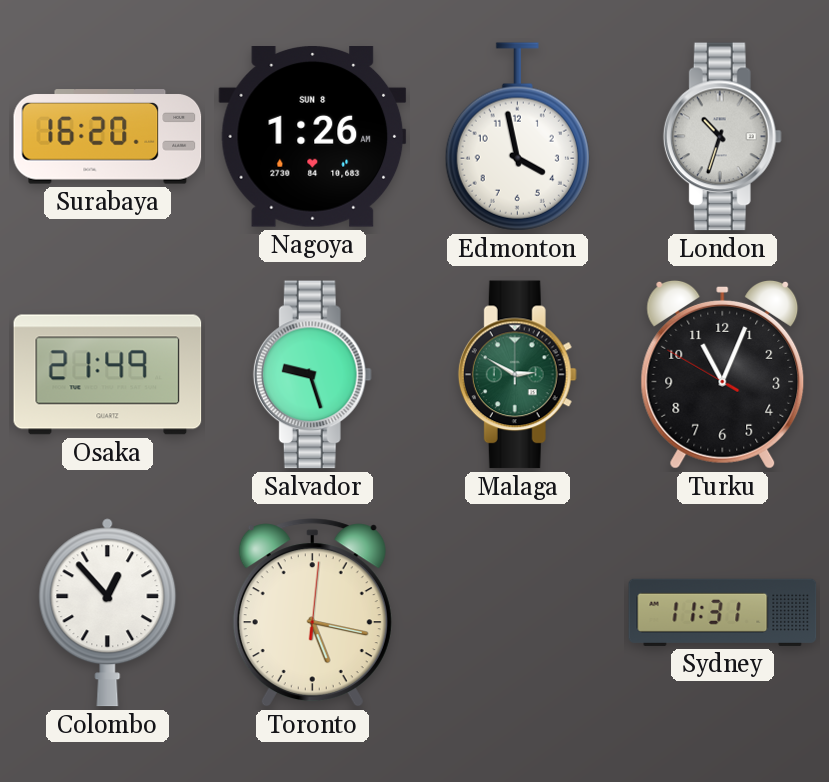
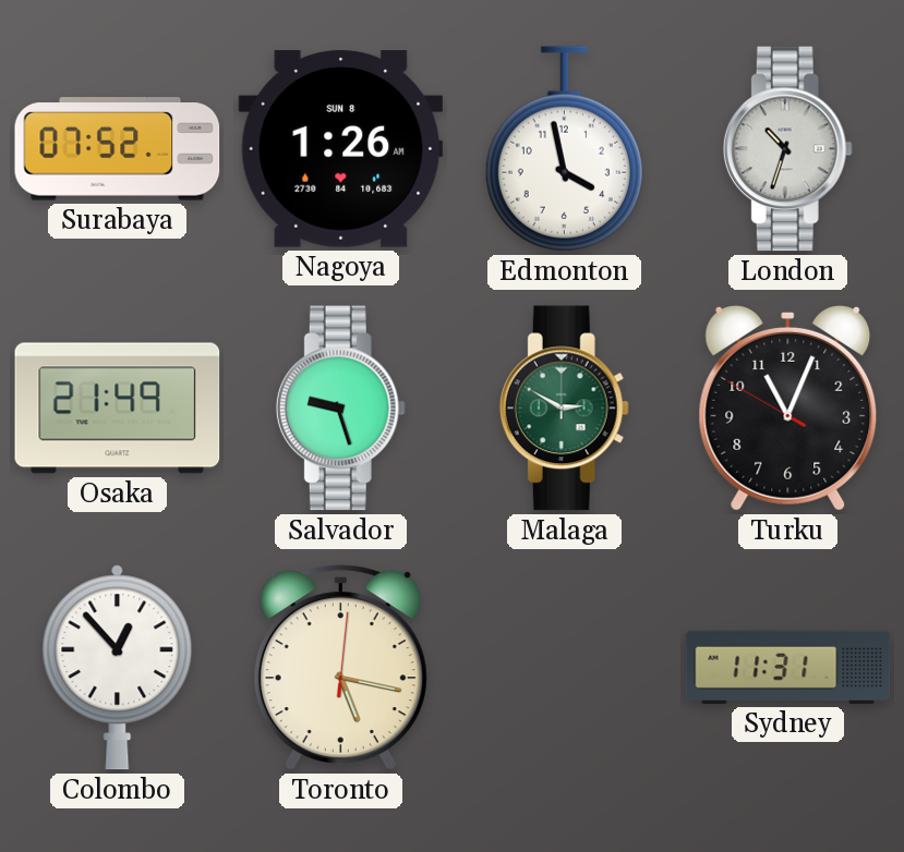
Surabaya: 16:20 -> 07:52 (118, 149)
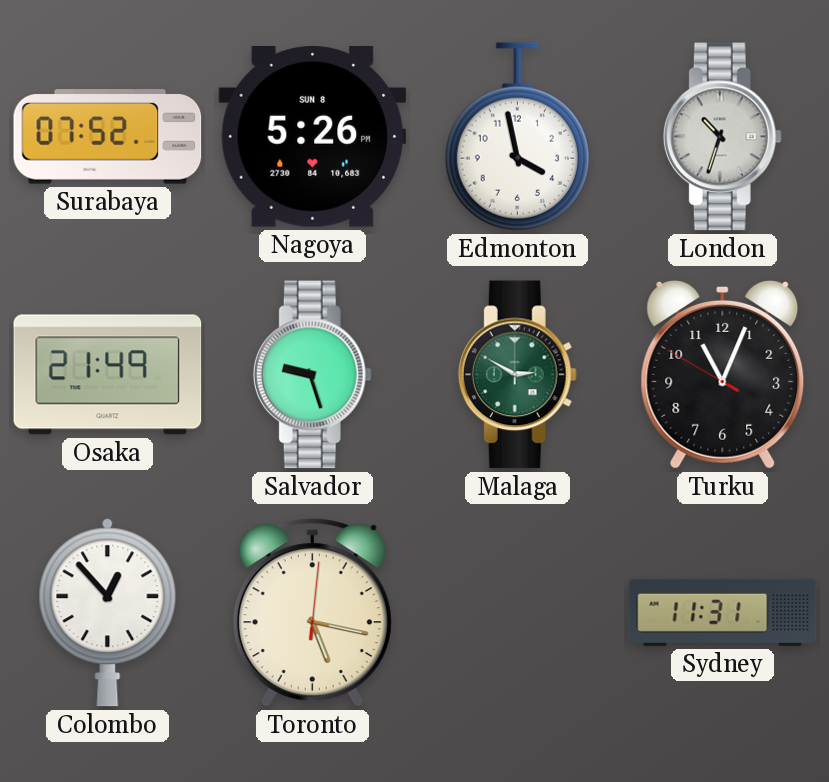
Nagoya: 1:26 -> 5:26 (313, 137)
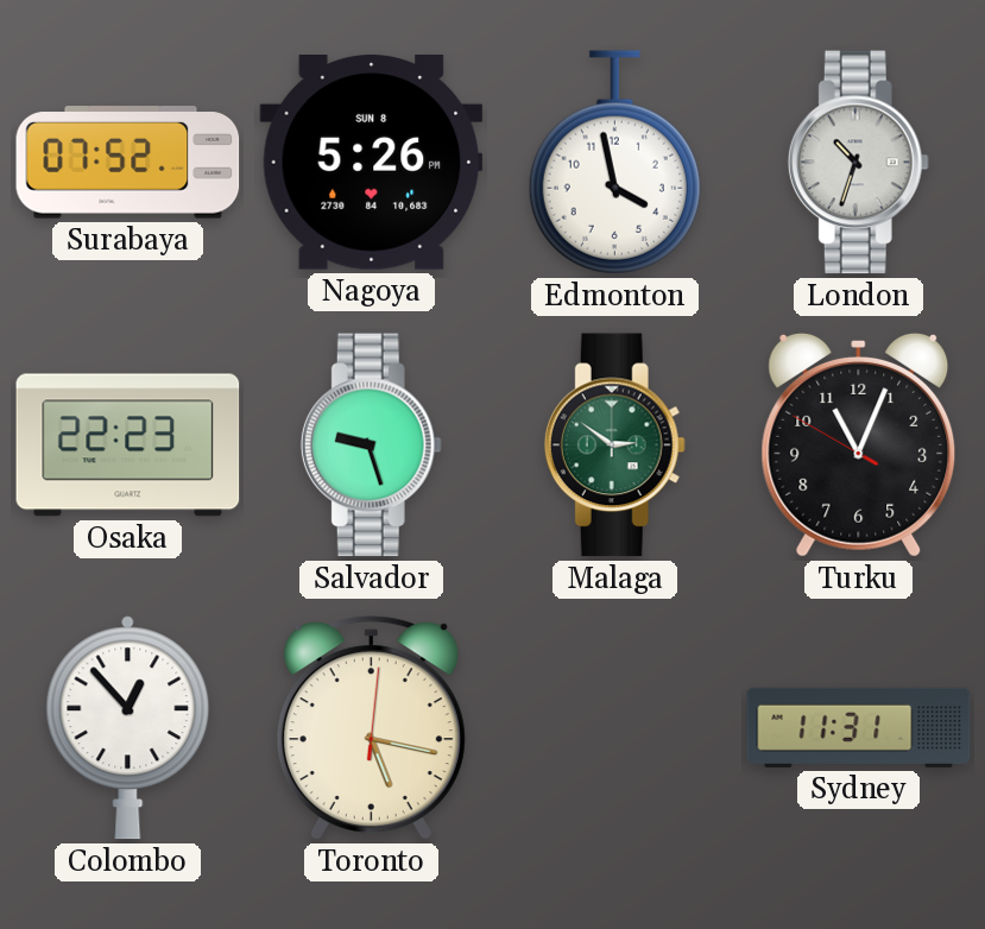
Osaka: 21:49 -> 22:23 (128, 445)
Malaga: 2:50 -> 2:51 (614, 445)
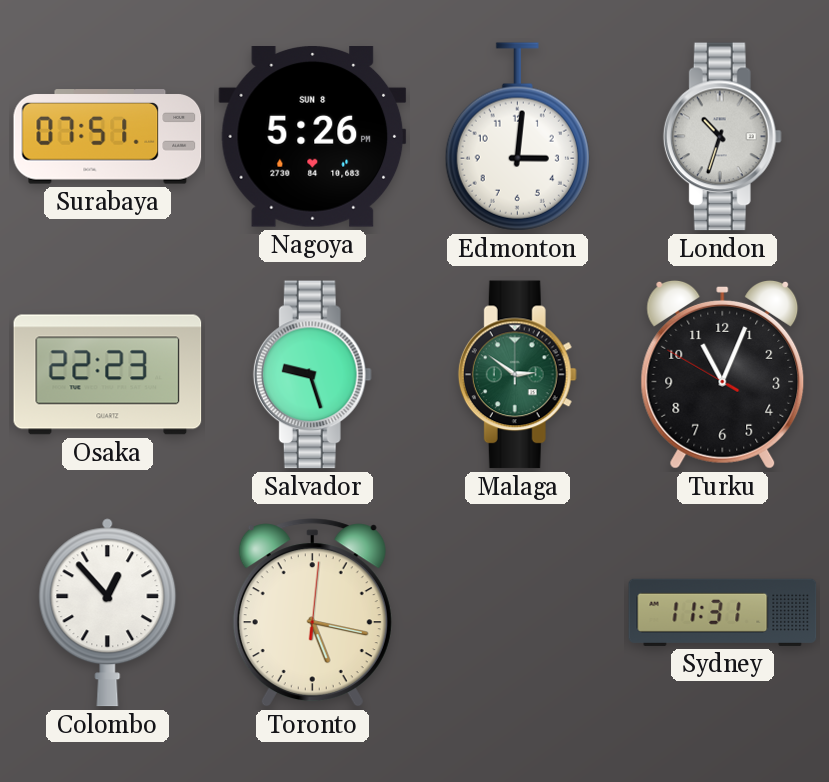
Surabaya: 07:52 -> 07:51 (108, 137)
Edmonton: 3:58 -> 3:01 (517, 137)
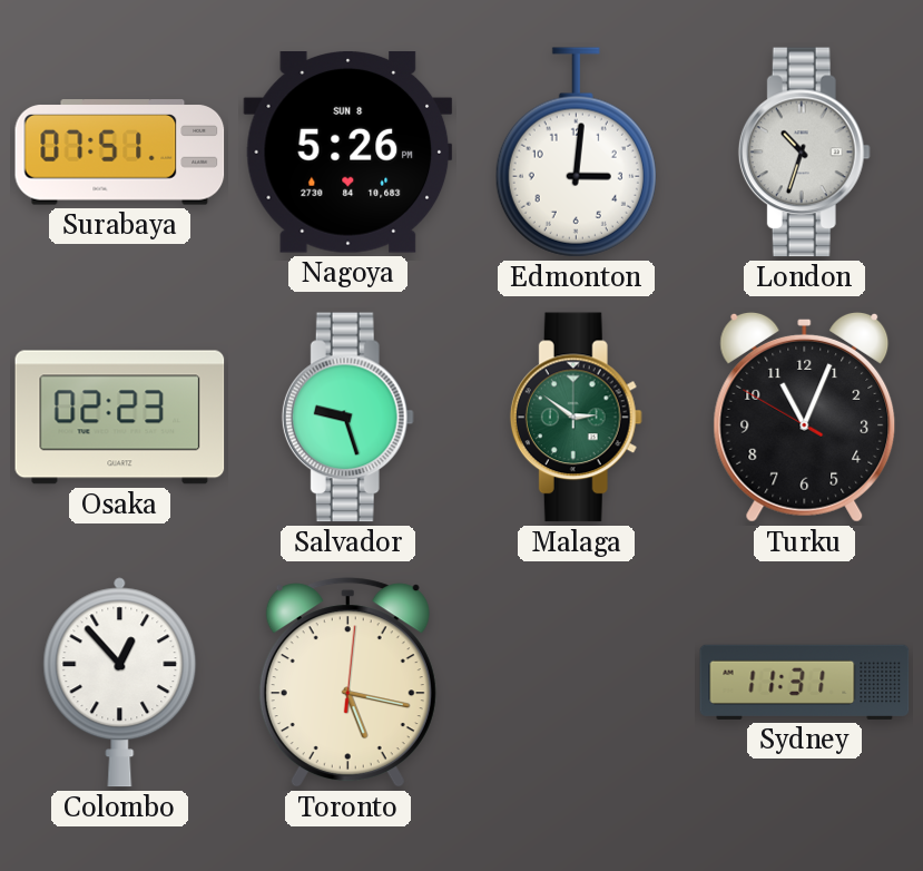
Osaka: 22:23 -> 02:23 (120, 418)
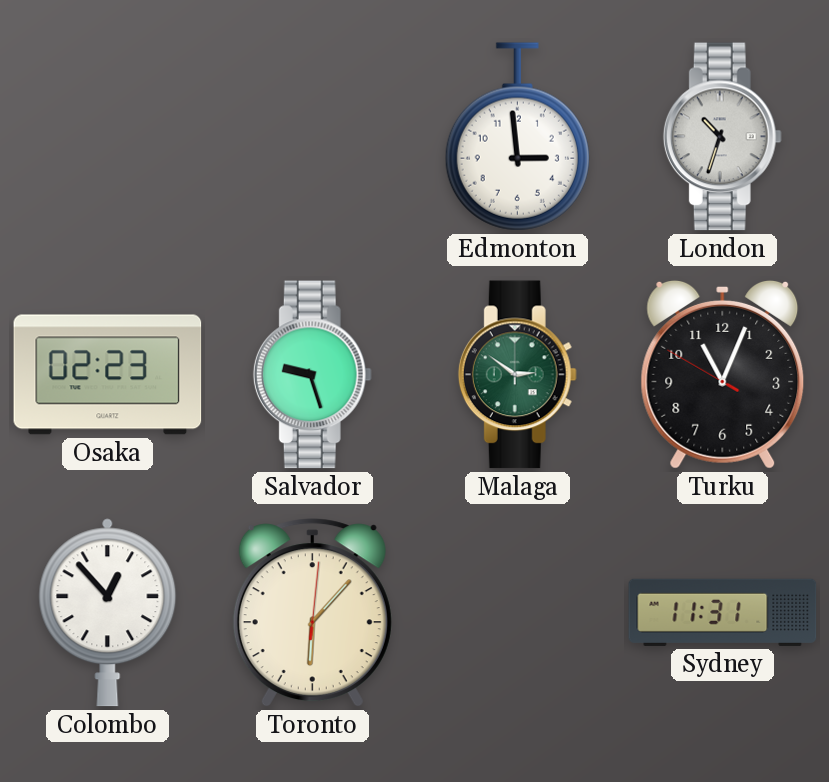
Surabaya: 07:51 -> none (120, 153)
Nagoya: 5:26 -> none (348, 153)
Edmonton: 3:01 -> 2:59 (517, 137)
Toronto: 5:17 -> 6:07 (312, 613)
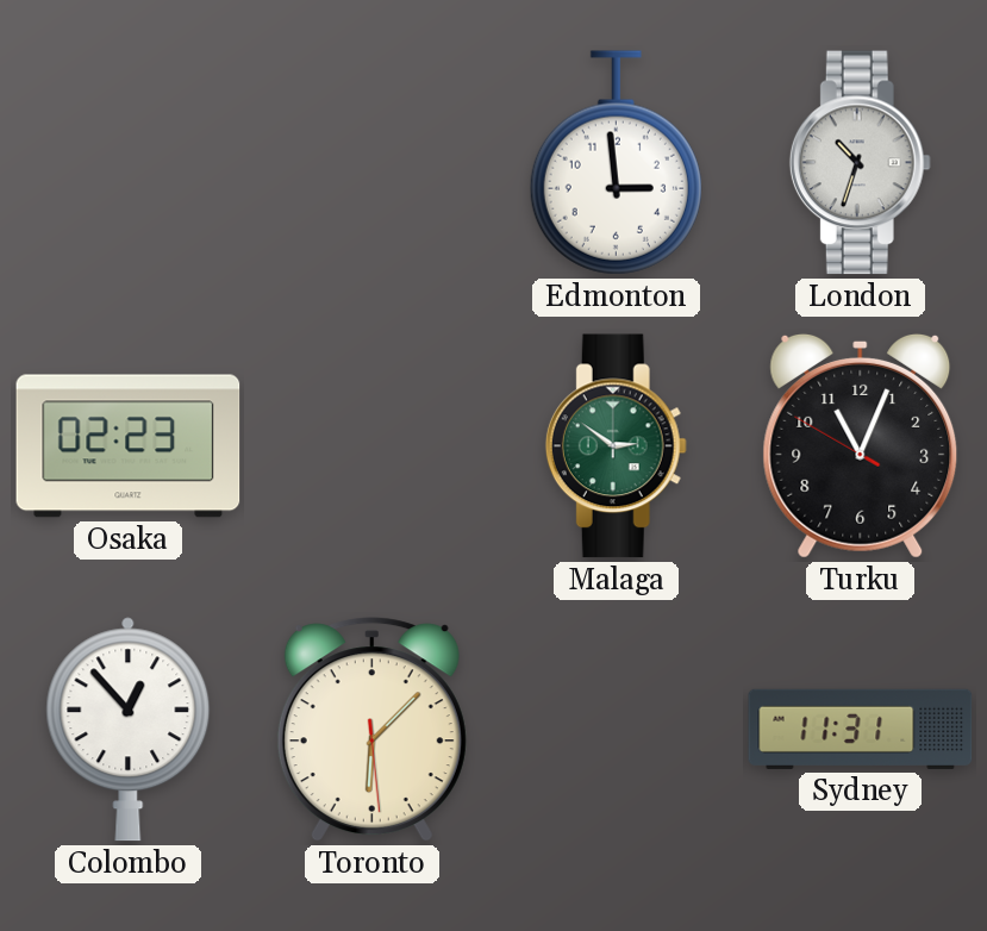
Salvador: 9:27 -> none (312, 375)
Toronto: 6:07:01 -> 6:07:29 (371, 730)
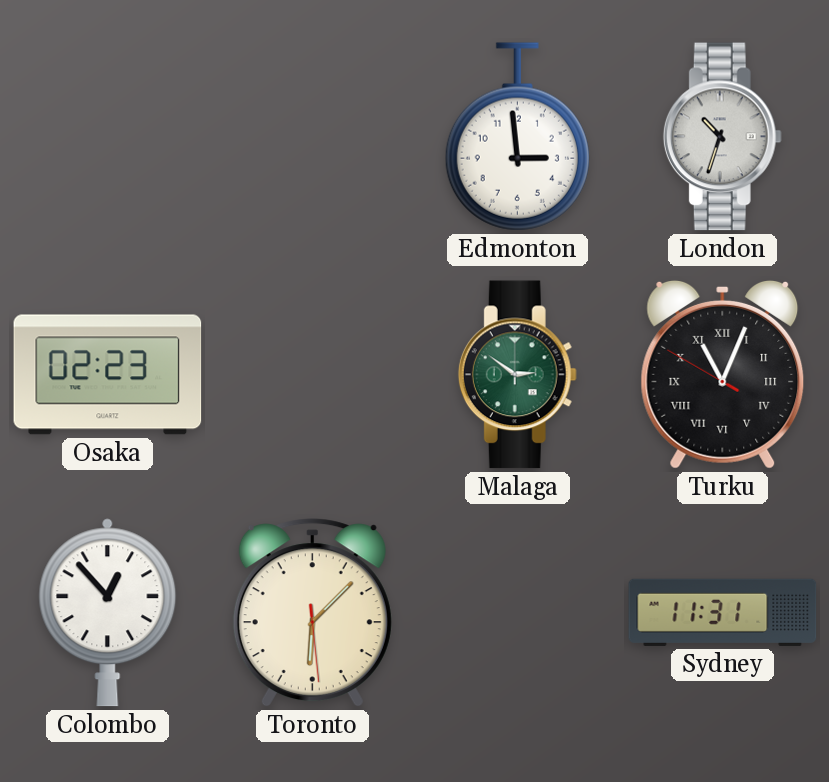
Turku numerals: Arabic -> Roman (723, 374)
